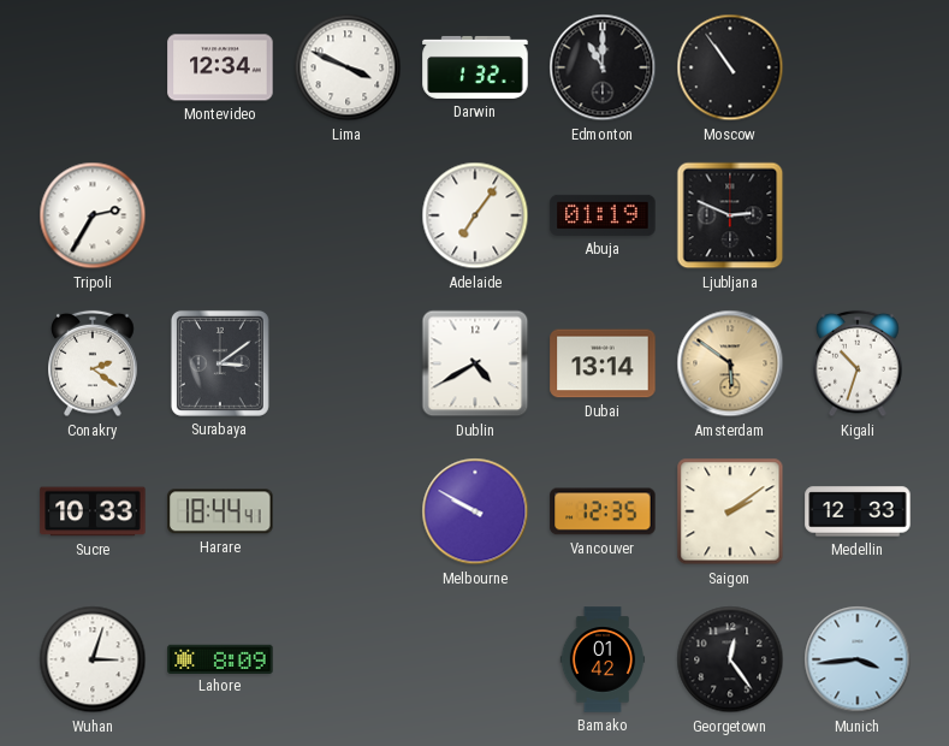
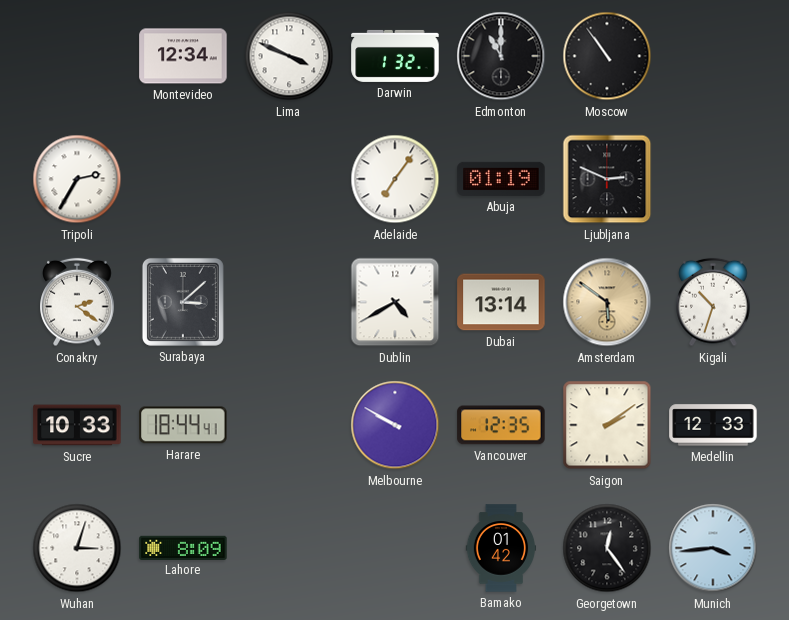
Surabaya: 3:09 -> 3:08 (183, 302)
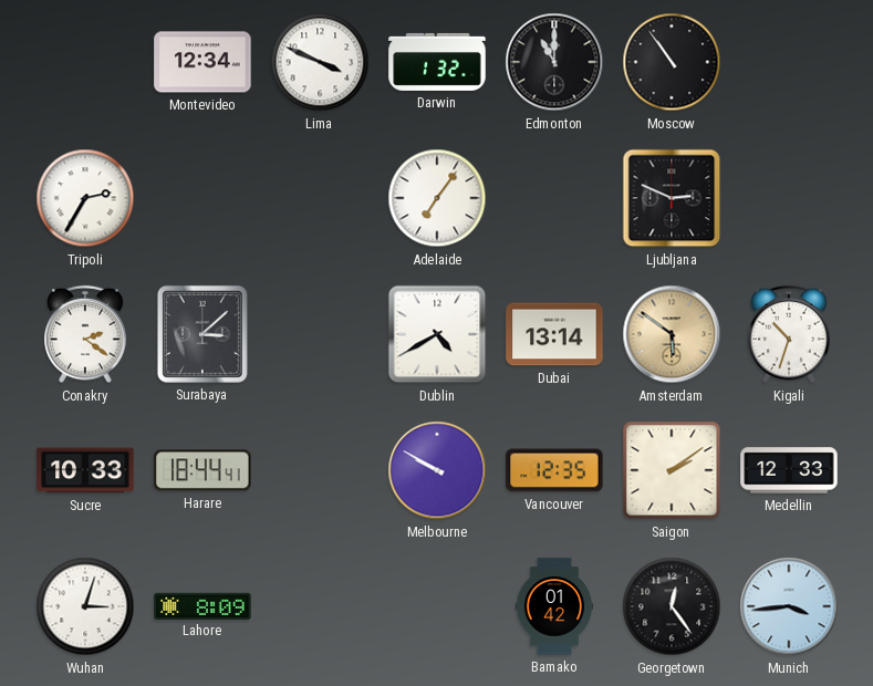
Abuja: 01:19 -> none (501, 179)
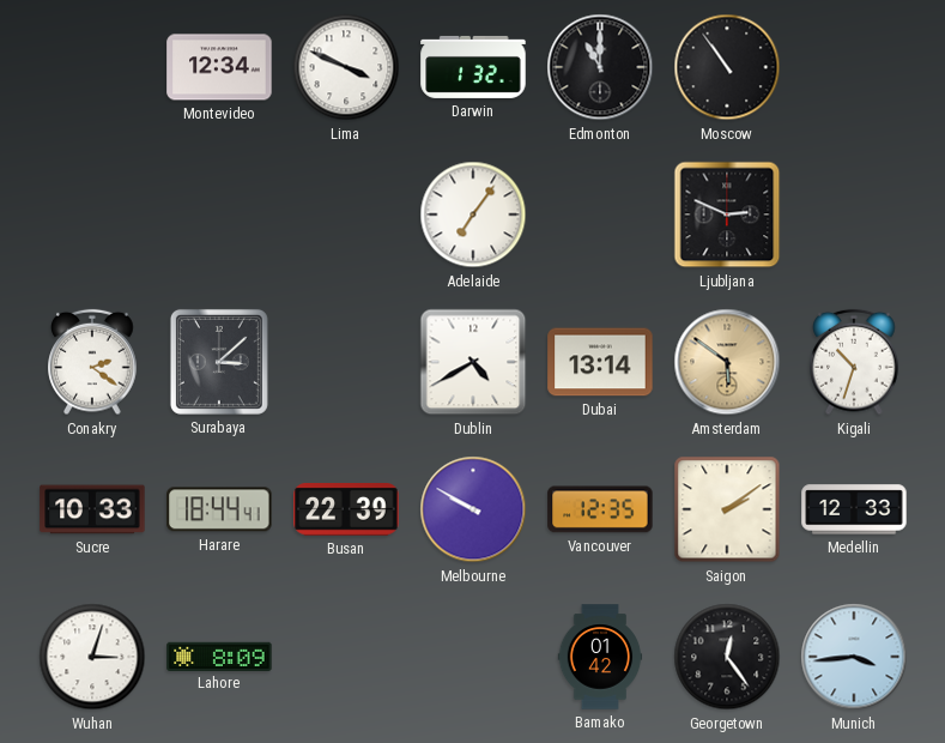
Tripoli: 2:35 -> none (85, 198)
Busan: none -> 22:39 (346, 511)
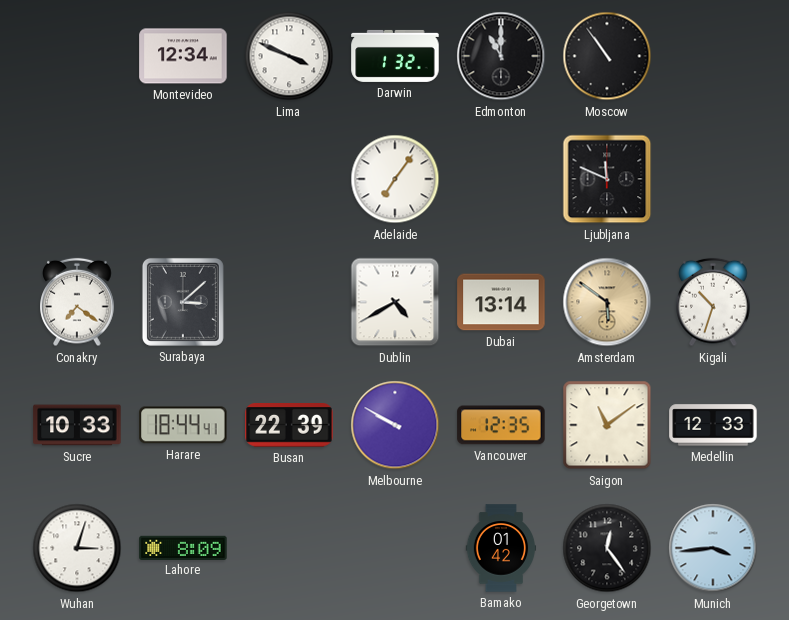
Ljubljana: 2:49 -> 11:49 (607, 179)
Conakry: 2:21 -> 7:21 (77, 302)
Saigon: 2:09 -> 11:09 (607, 425)
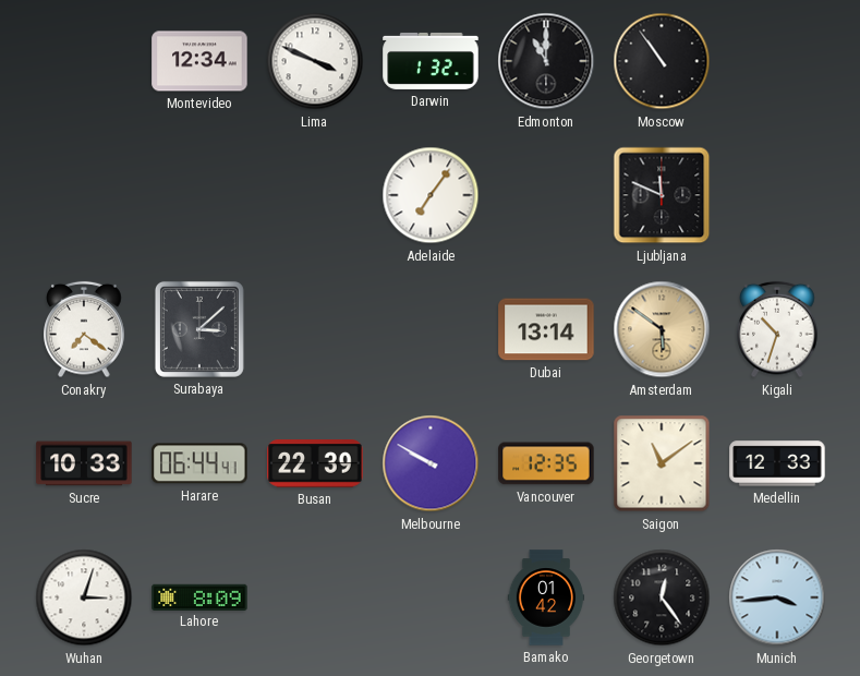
Dublin: 4:40 -> none (395, 302)
Harare: 18:44 -> 06:44 (199, 463)
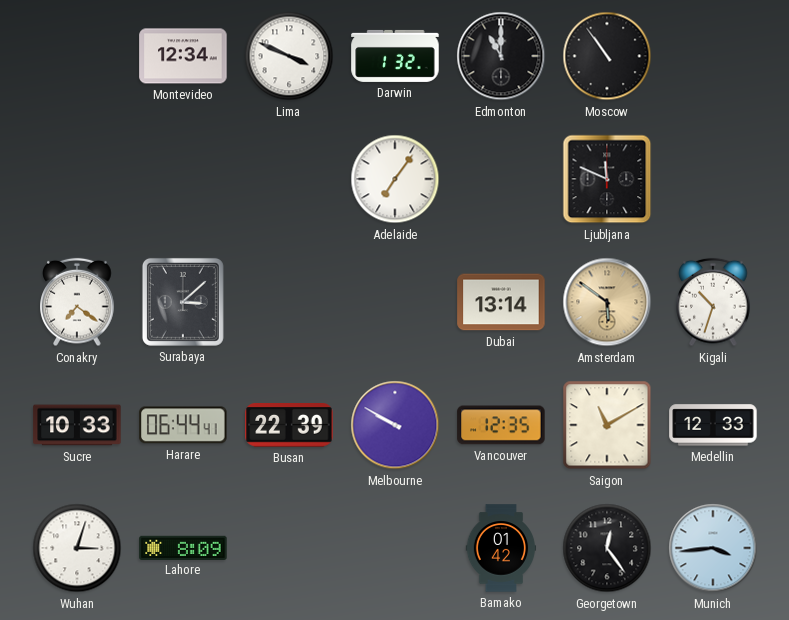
Saigon: 11:09 -> 11:10 (607, 425)
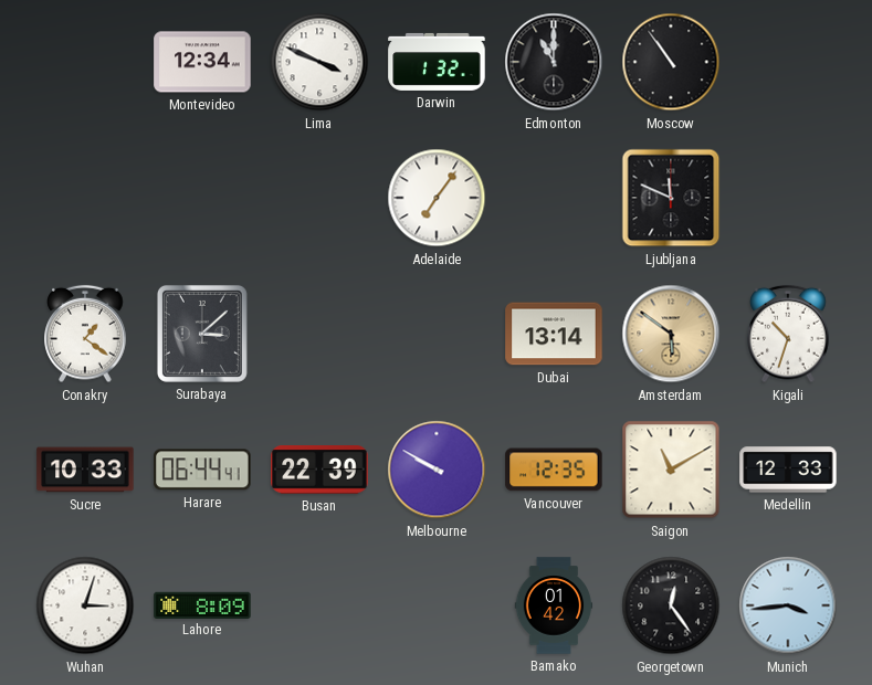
Conakry: 7:21 -> 1:21 (85, 334)
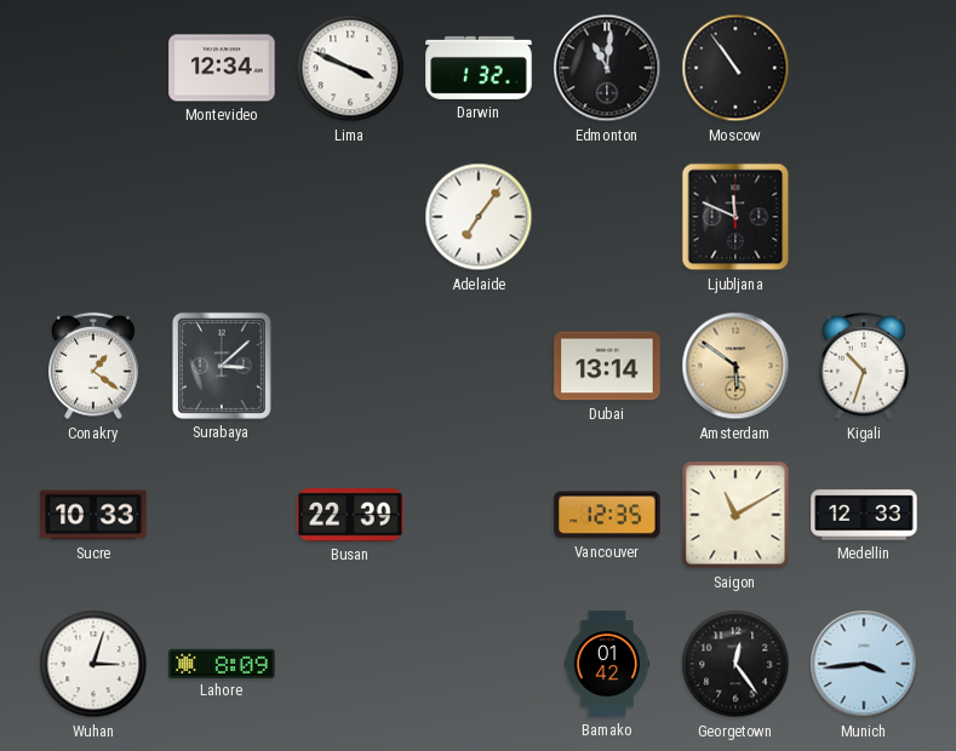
Edmonton: 11:00 -> 11:01 (607, 68)
Harare: 06:44 -> none (202, 470)
Melbourne: 9:50 -> none (437, 470)
